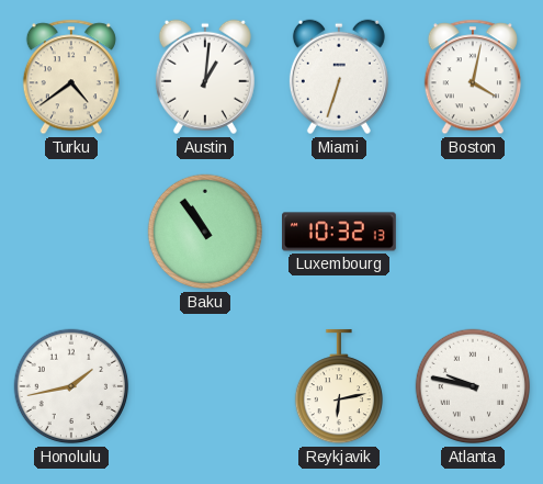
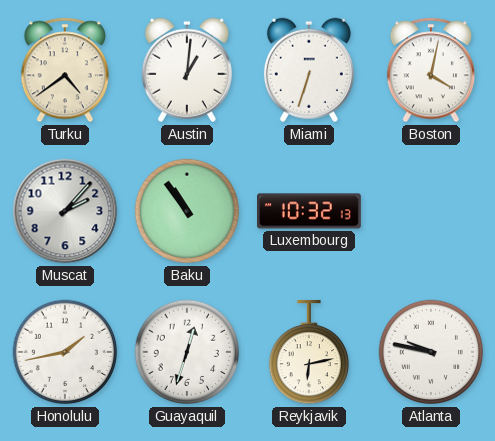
Muscat: none -> 2:07 (65, 211)
Guayaquil: none -> 12:33 (187, 352)
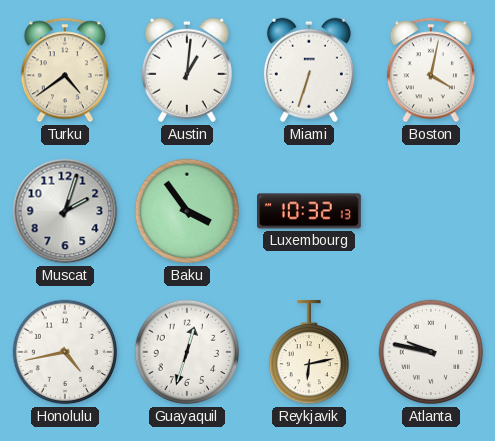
Muscat: 2:07 -> 2:03 (65, 211)
Baku: 10:54 -> 3:54 (187, 211)
Honolulu: 1:43 -> 4:43 (65, 352)
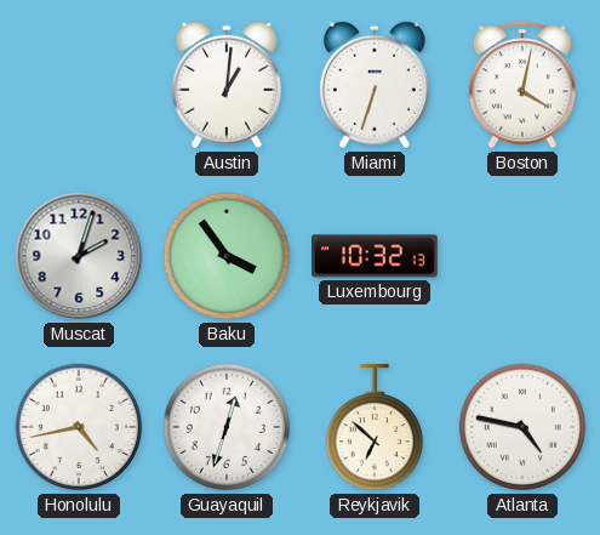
Turku: 4:39 -> none (65, 70)
Reykjavik: 6:13 -> 6:52 (373, 427)
Atlanta: 9:47 -> 4:47 (522, 427)
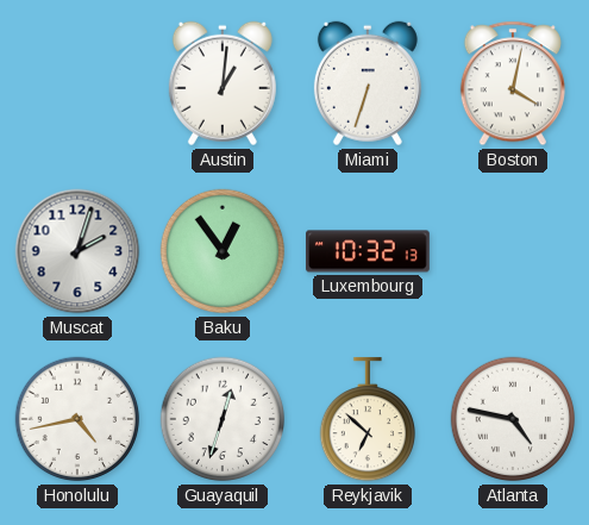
Baku: 3:54 -> 12:54 (223, 251)
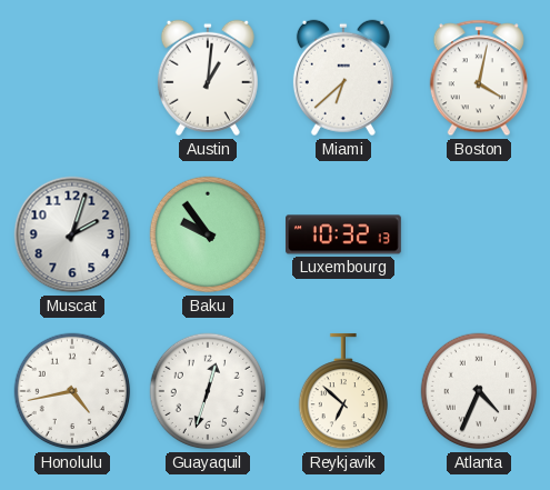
Miami: 6:33 -> 6:38 (343, 78)
Baku: 12:54 -> 9:54 (208, 234)
Atlanta: 4:47 -> 4:34 (479, 391)
